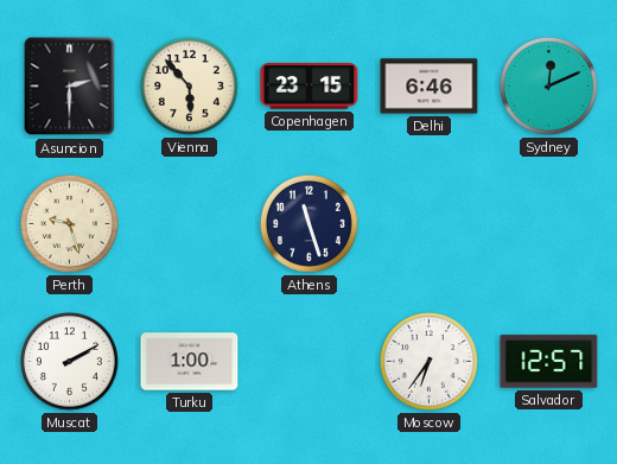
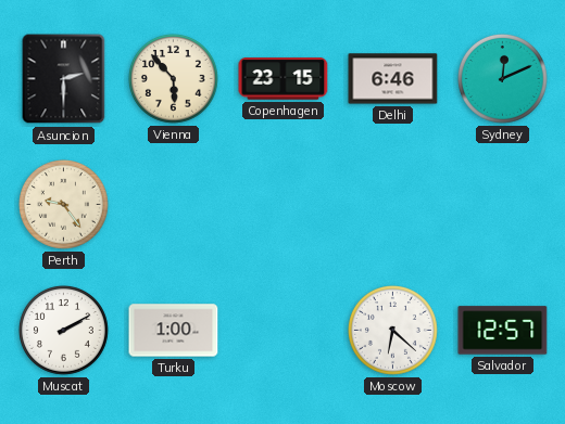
Perth: 9:27 -> 9:24 (64, 205)
Athens: 11:27 -> none (310, 224)
Moscow: 6:36 -> 6:22 (393, 331)
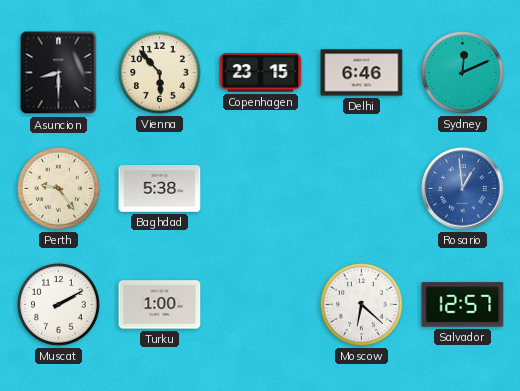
Asuncion: 2:30 -> 8:30 (59, 73)
Baghdad: none -> 5:38 (160, 189)
Rosario: none -> 12:59 (463, 189)
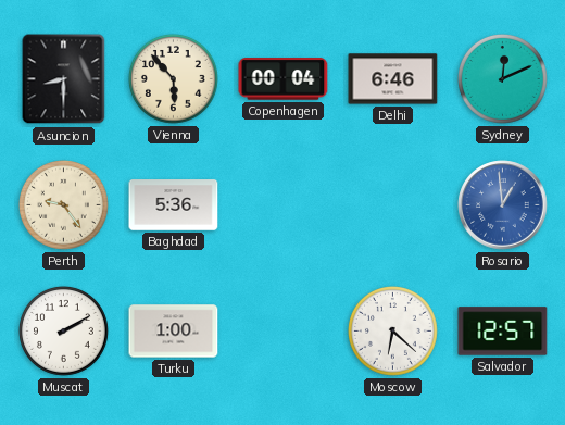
Copenhagen: 23:15 -> 00:04 (284, 79)
Baghdad: 5:38 -> 5:36 (174, 205)
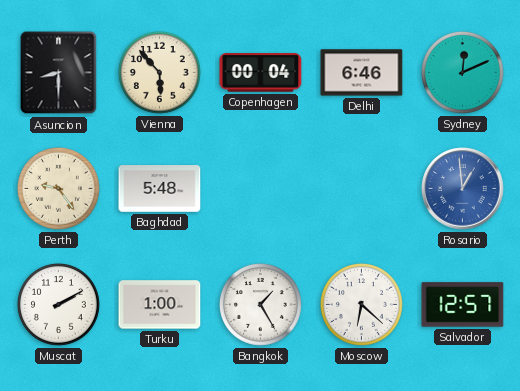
Baghdad: 5:36 -> 5:48 (160, 189)
Bangkok: none -> 1:25 (261, 305)
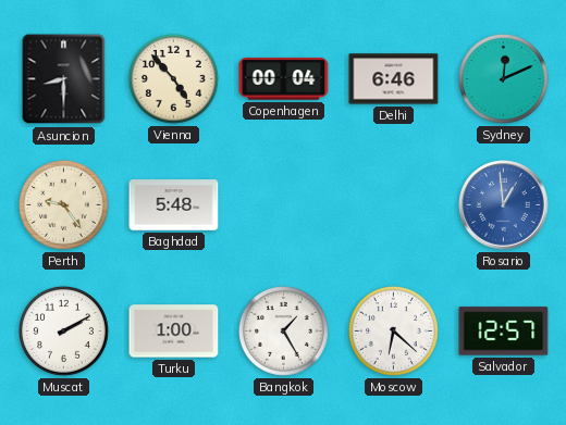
Vienna: 5:53 -> 4:53 (174, 79)
